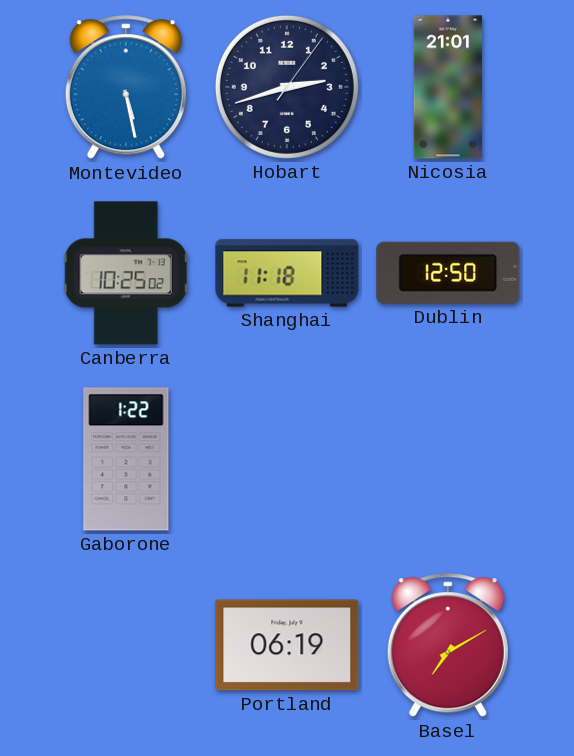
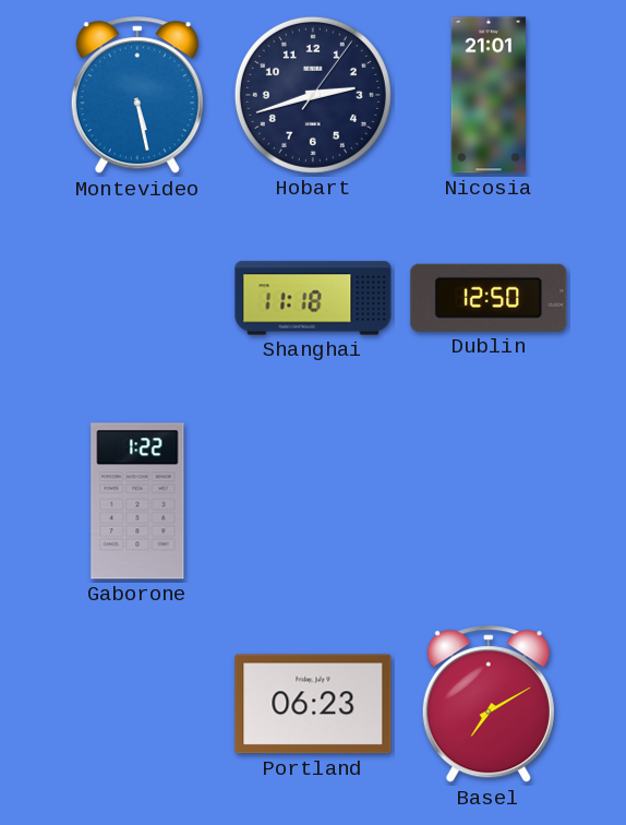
Canberra: 10:25 -> none (126, 273)
Portland: 06:19 -> 06:23 (313, 704)
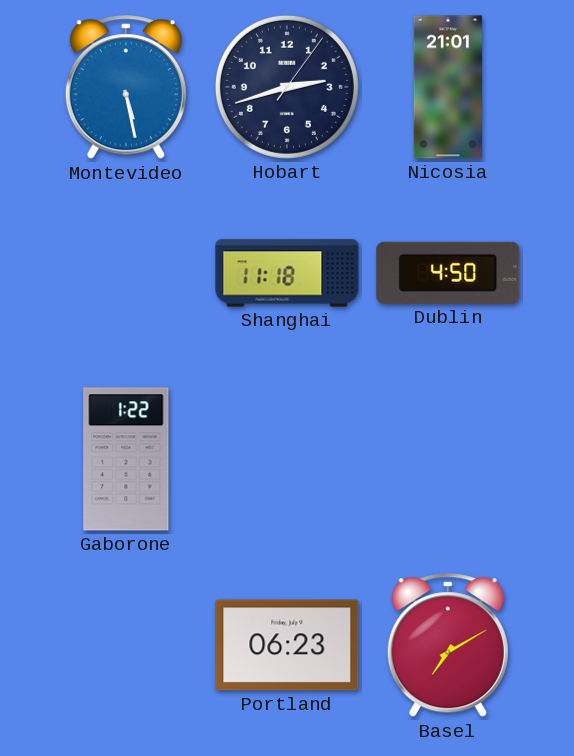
Dublin: 12:50 -> 4:50 (448, 273)
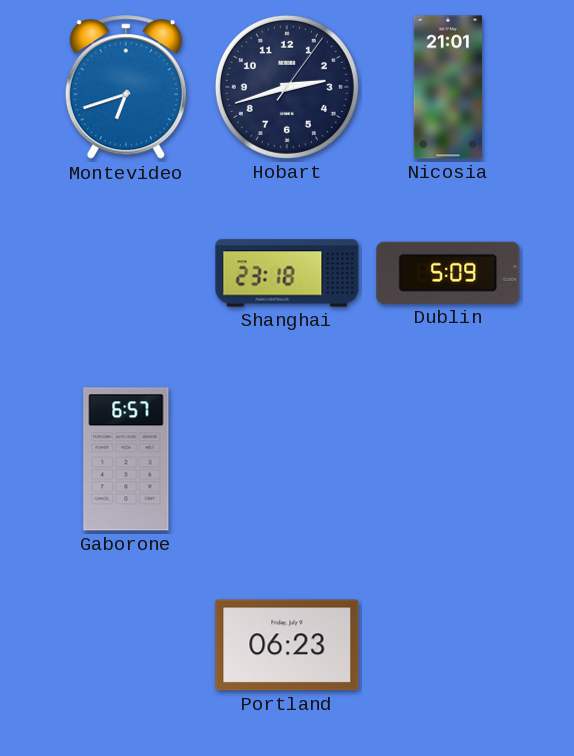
Montevideo: 5:28 -> 6:42 (126, 88)
Shanghai: 11:18 -> 23:18 (287, 273)
Dublin: 4:50 -> 5:09 (448, 273)
Gaborone: 1:22 -> 6:57 (126, 459)
Basel: 7:10 -> none (448, 646)
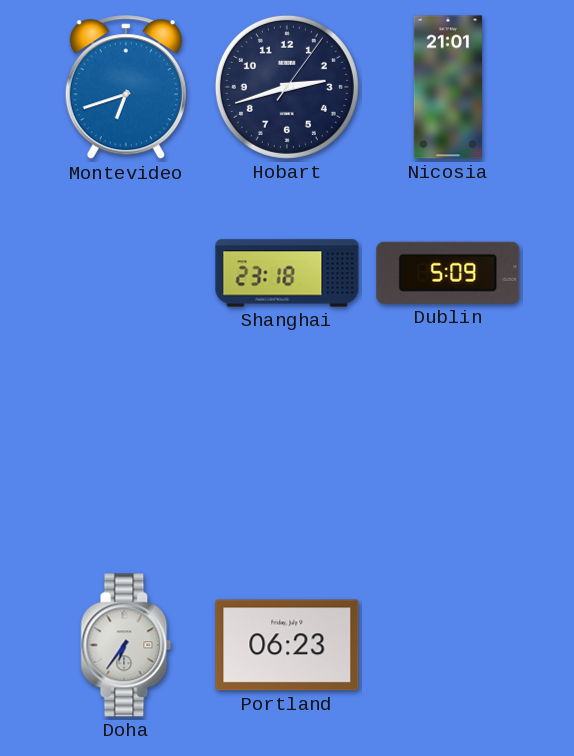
Gaborone: 6:57 -> none (126, 459)
Doha: none -> 6:36 (126, 645)
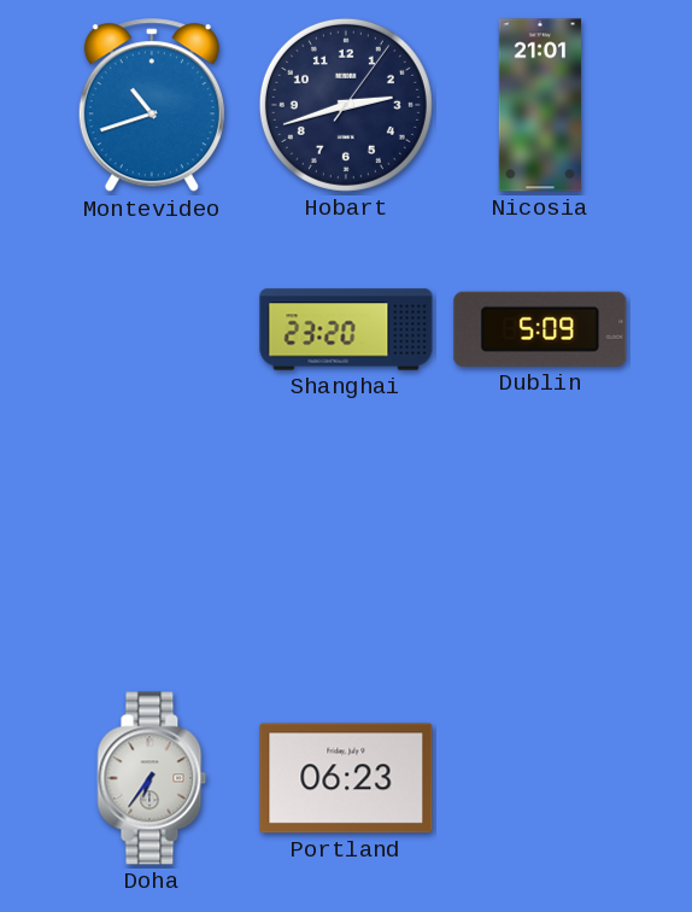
Montevideo: 6:42 -> 10:42 (152, 106)
Shanghai: 23:18 -> 23:20 (346, 329)
